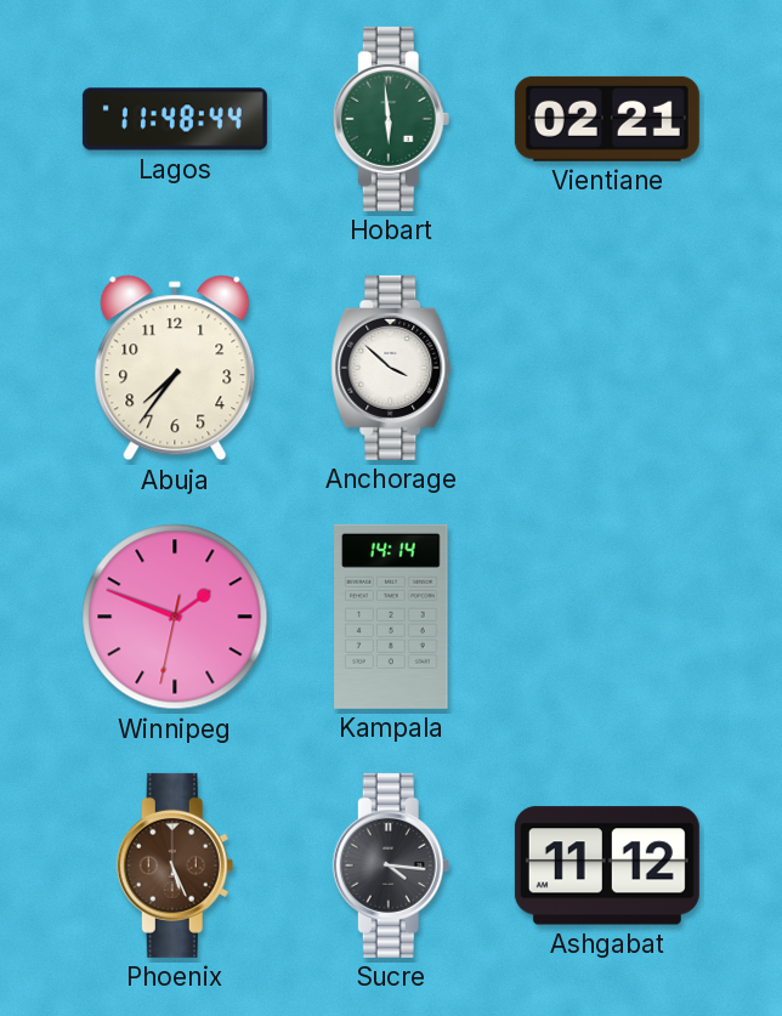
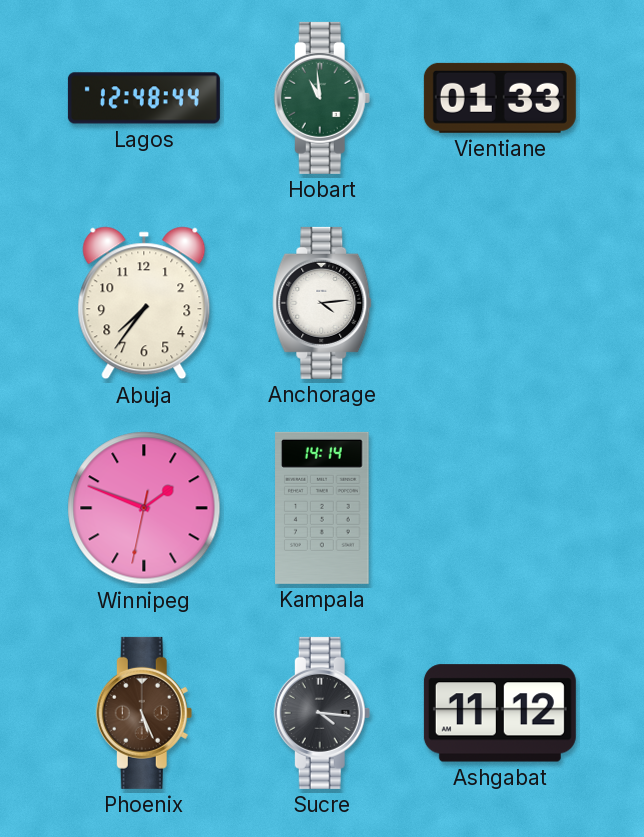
Lagos: 11:48 -> 12:48 (144, 98)
Hobart: 5:59 -> 10:59 (322, 98)
Vientiane: 02:21 -> 01:33 (500, 98)
Anchorage: 3:52 -> 4:14 (322, 303)
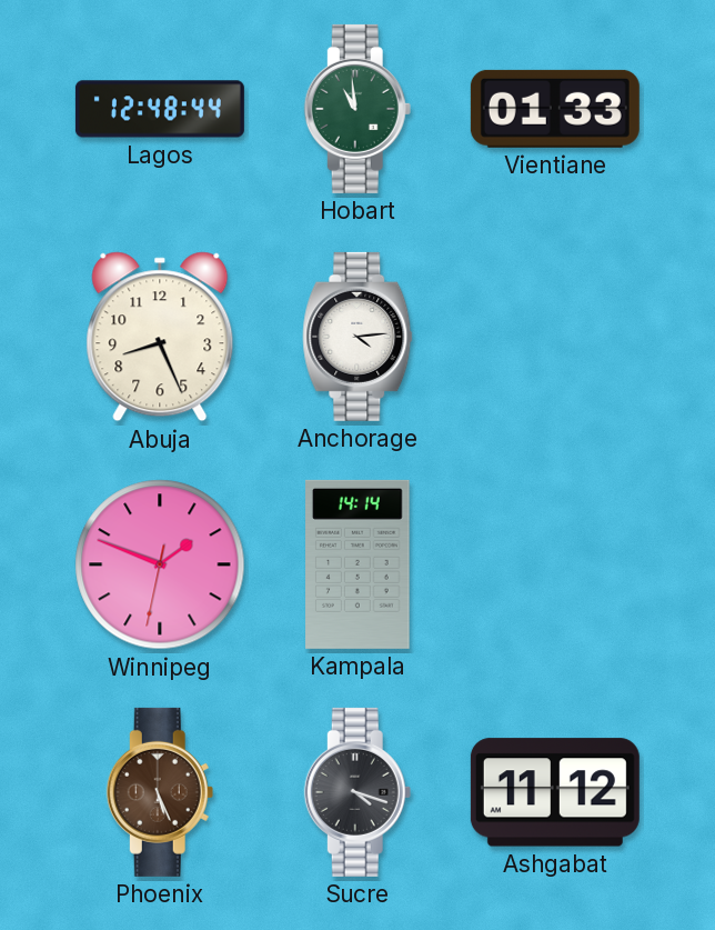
Abuja: 7:36 -> 8:26 (160, 337)
Sucre: 4:16 -> 4:18 (357, 792)
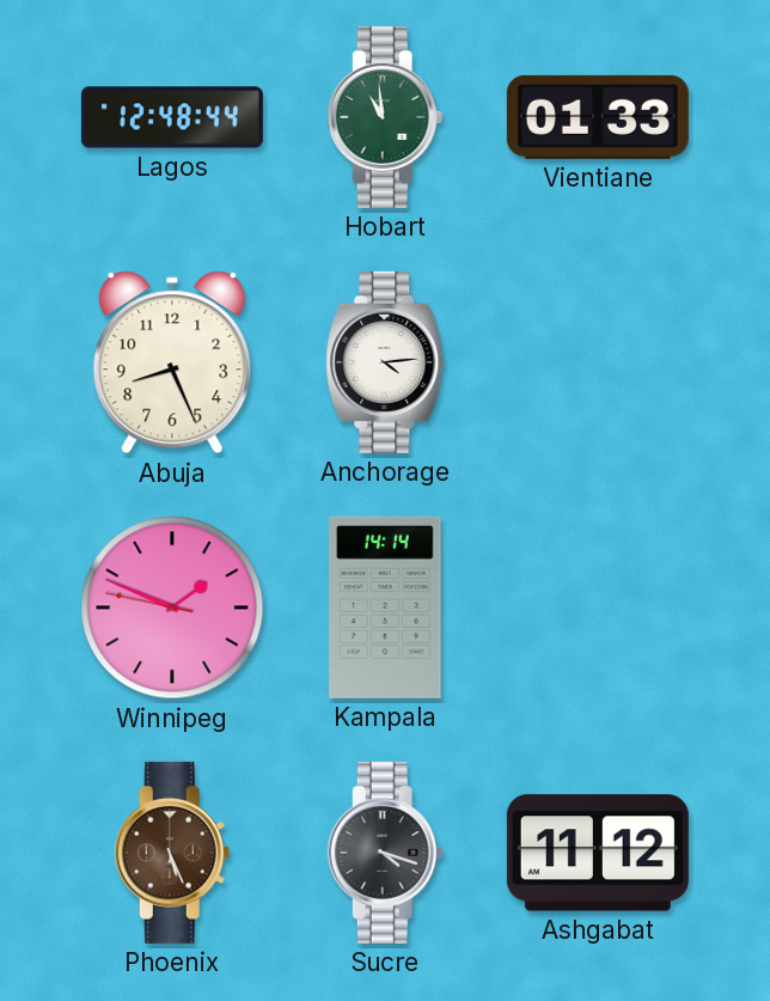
Winnipeg: 1:48:32 -> 1:48:47 (172, 608)
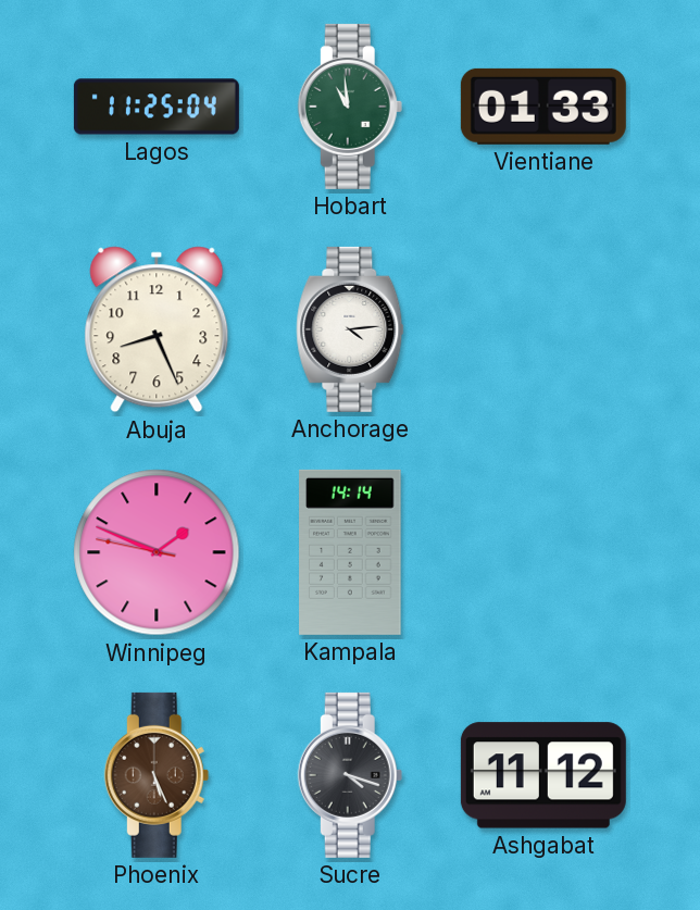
Lagos: 12:48 -> 11:25 (157, 107)
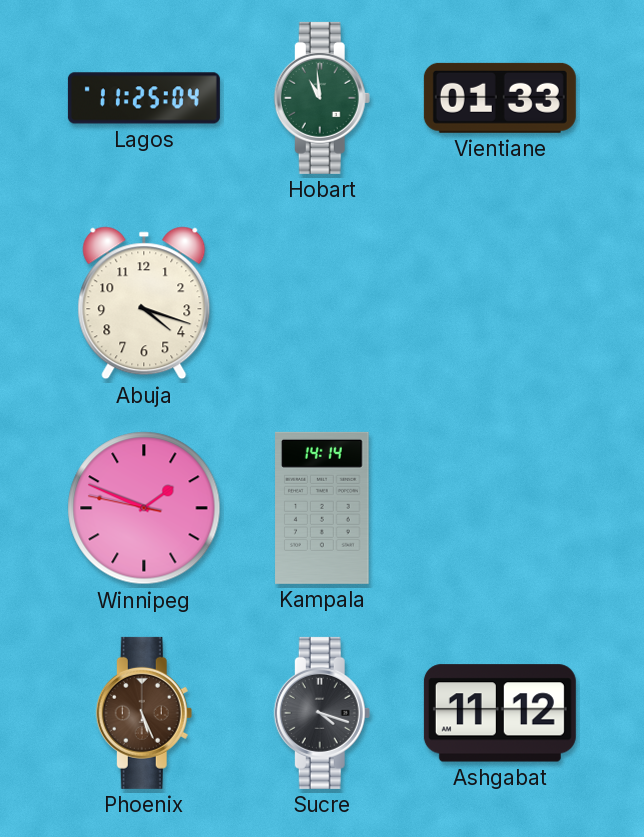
Abuja: 8:26 -> 4:18 (144, 303)
Anchorage: 4:14 -> none (350, 329)
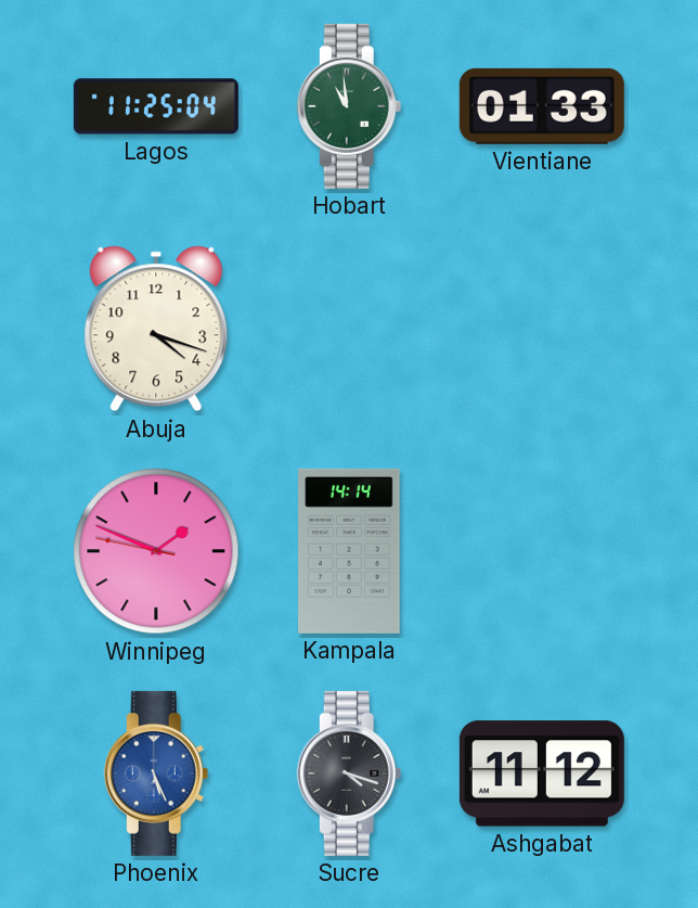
Phoenix dial: brown -> blue (156, 773)
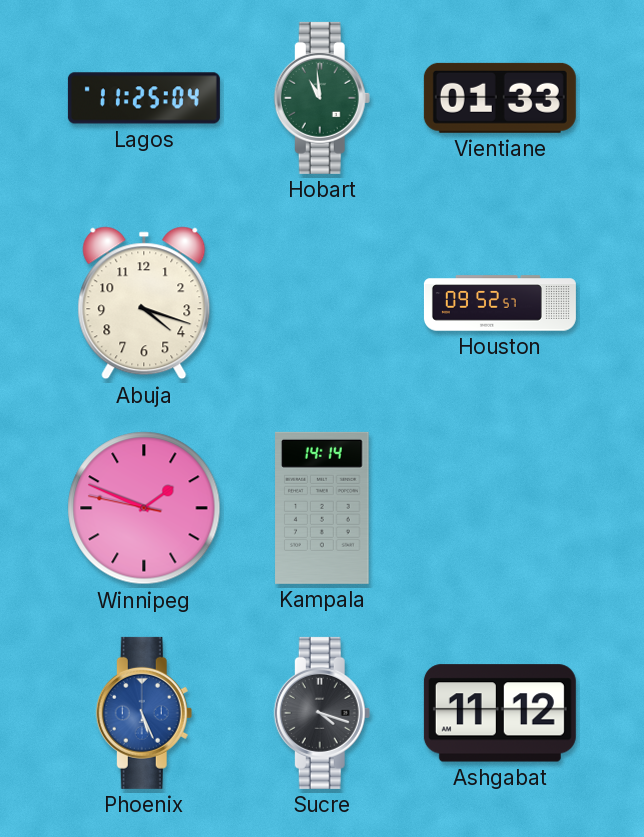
Houston: none -> 09:52 (500, 303)
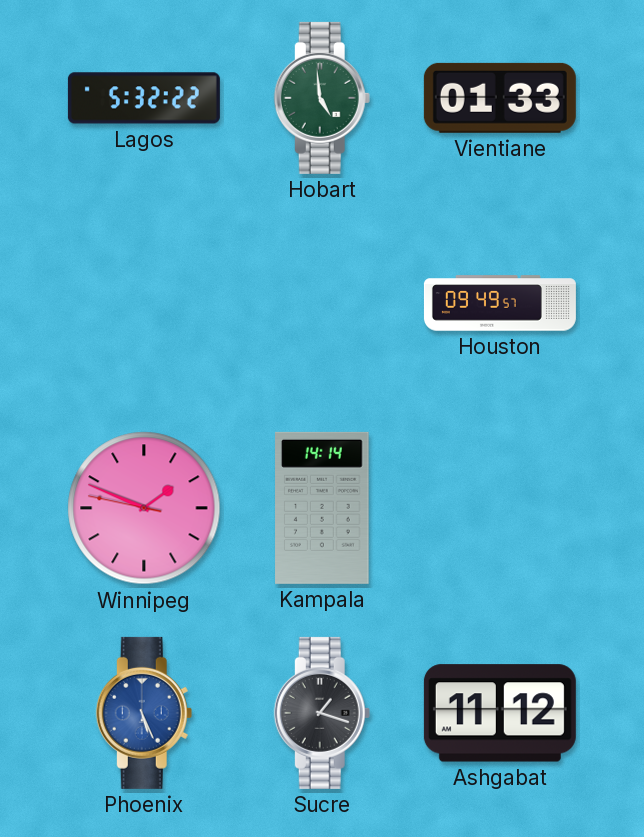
Lagos: 11:25 -> 5:32 (144, 98)
Hobart: 10:59 -> 4:59 (322, 98)
Abuja: 4:18 -> none (144, 303)
Houston: 09:52 -> 09:49 (500, 303)
Sucre: 4:18 -> 1:18 (322, 713)
